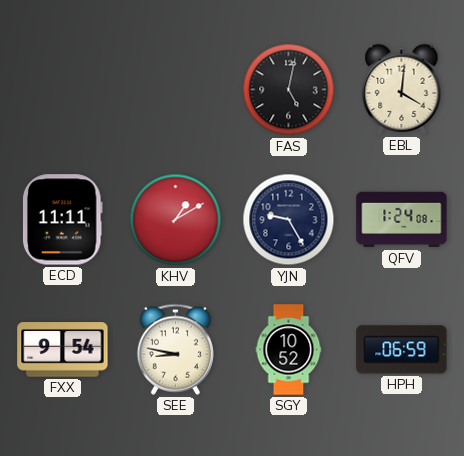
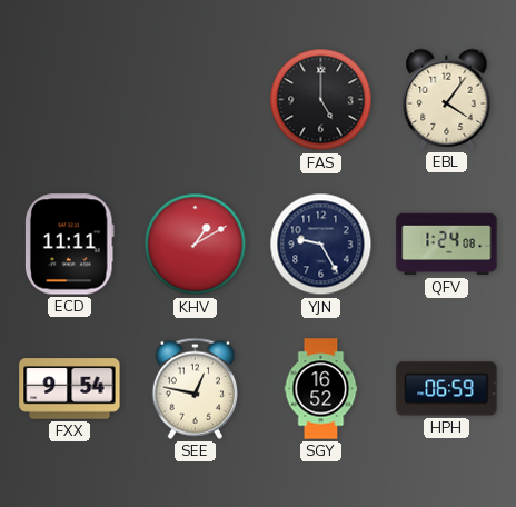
FAS: 5:02 -> 5:00 (321, 100)
EBL: 4:01 -> 4:06 (447, 99)
SEE: 8:47 -> 12:47 (195, 388)
SGY: 10:52 -> 16:52 (321, 389)
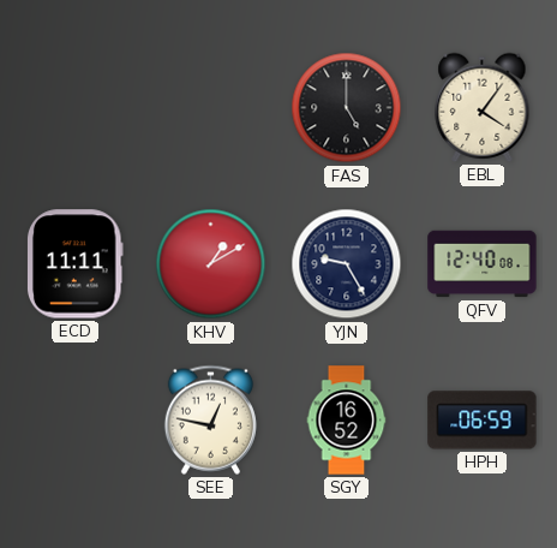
QFV: 1:24 -> 12:40 (483, 264)
FXX: 9:54 -> none (70, 389)
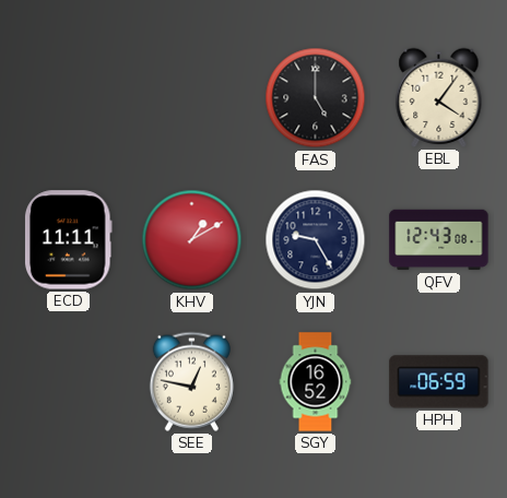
QFV: 12:40 -> 12:43 (439, 240)
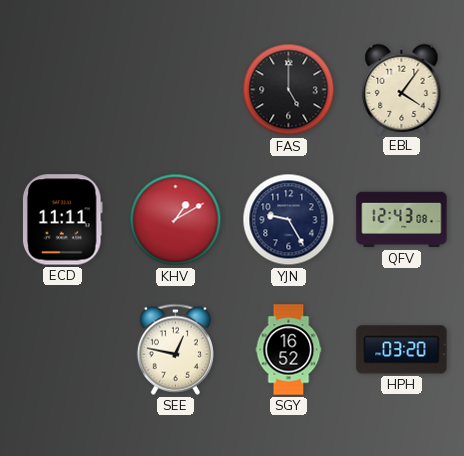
HPH: 06:59 -> 03:20 (402, 350)
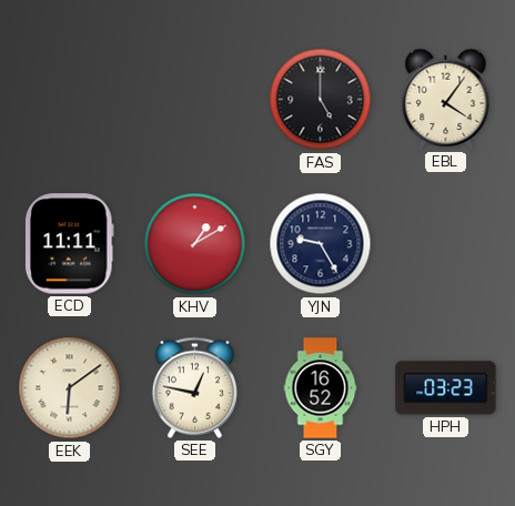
QFV: 12:43 -> none (402, 220)
EEK: none -> 6:09 (70, 388)
HPH: 03:20 -> 03:23 (446, 388)
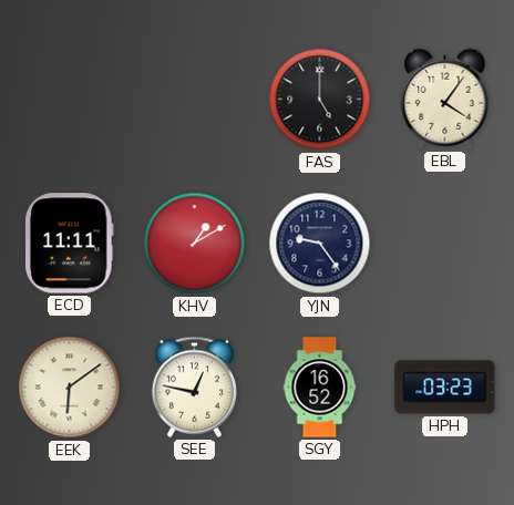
YJN: 9:25 -> 9:24 (320, 244)
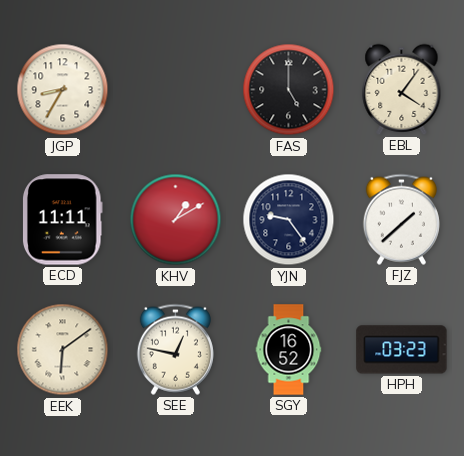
JGP: none -> 8:35 (63, 90)
FJZ: none -> 1:38 (401, 219)
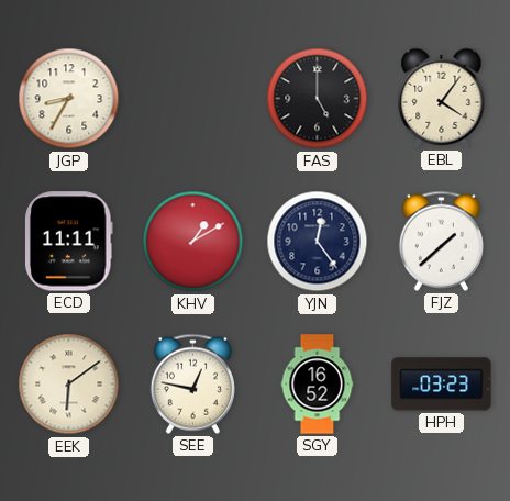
YJN: 9:24 -> 12:24 (318, 242)
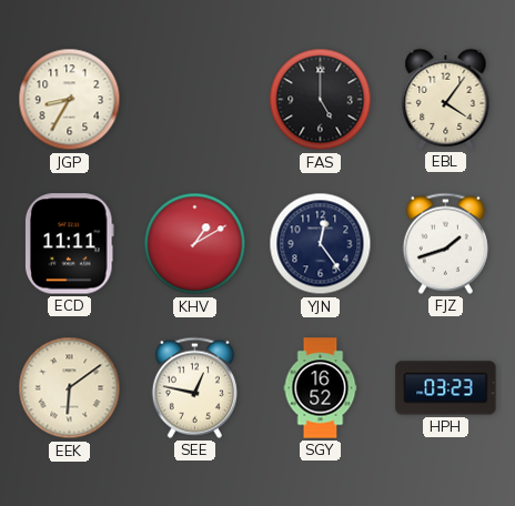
FJZ: 1:38 -> 1:42 (445, 243)
